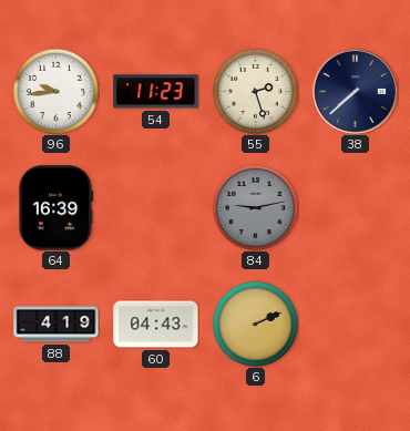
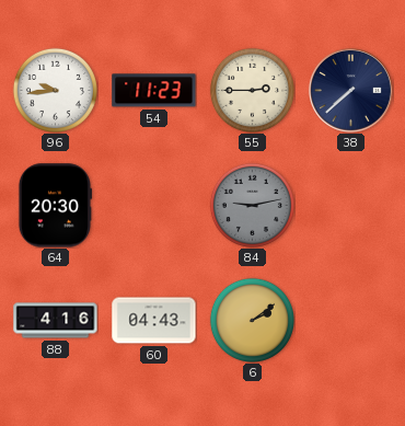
55: 2:27 -> 2:45 (252, 90)
64: 16:39 -> 20:30 (54, 206)
88: 4:19 -> 4:16 (56, 321)
6: 2:11 -> 2:09 (252, 320)
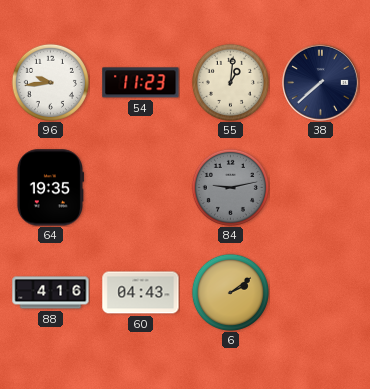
55: 2:45 -> 1:01 (230, 82)
64: 20:30 -> 19:35 (49, 188)
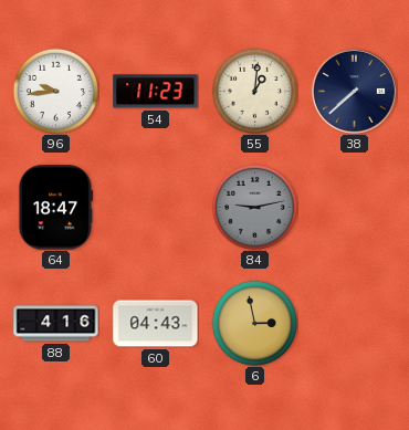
64: 19:35 -> 18:47 (54, 208)
6: 2:09 -> 2:58 (254, 323)
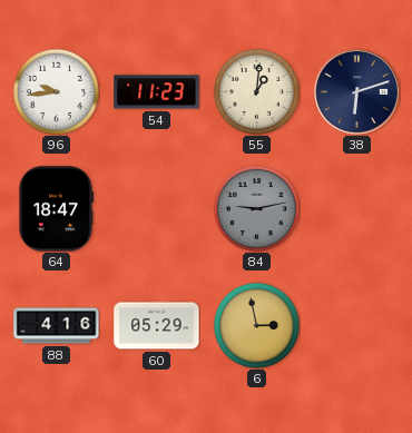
38: 7:38 -> 6:12 (357, 92)
60: 04:43 -> 05:29 (157, 326)
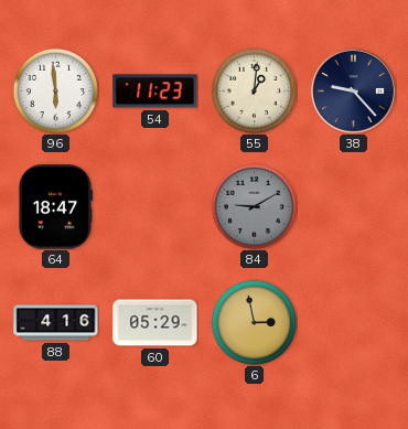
96: 9:44 -> 5:59 (55, 90)
38: 6:12 -> 9:23 (354, 92)
84: 9:13 -> 9:10 (254, 206)
